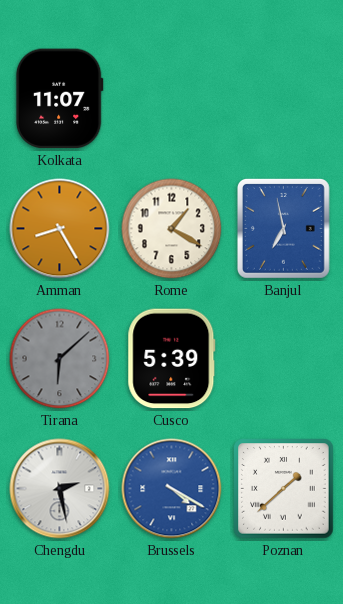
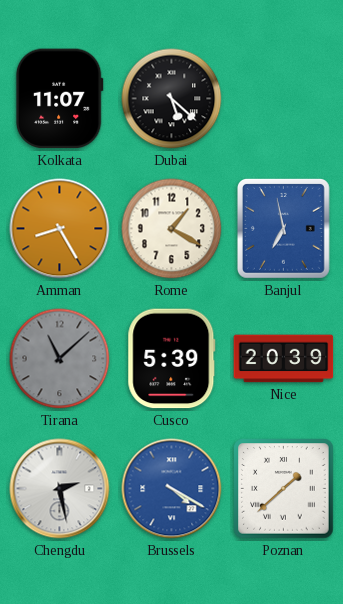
Dubai: none -> 5:22 (172, 99)
Tirana: 6:08 -> 11:08 (60, 359)
Nice: none -> 20:39 (284, 359)
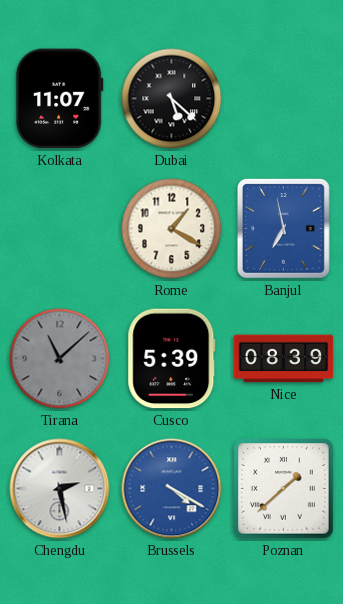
Amman: 8:25 -> none (60, 229)
Nice: 20:39 -> 08:39 (284, 359)
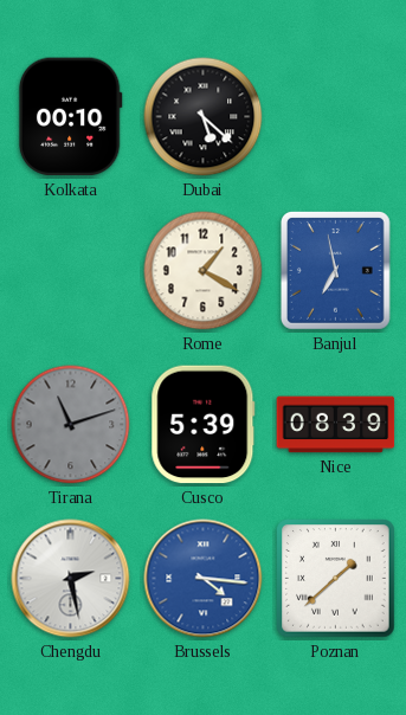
Kolkata: 11:07 -> 00:10 (70, 117)
Tirana: 11:08 -> 11:12 (71, 425)
Brussels: 4:20 -> 4:16 (204, 579)
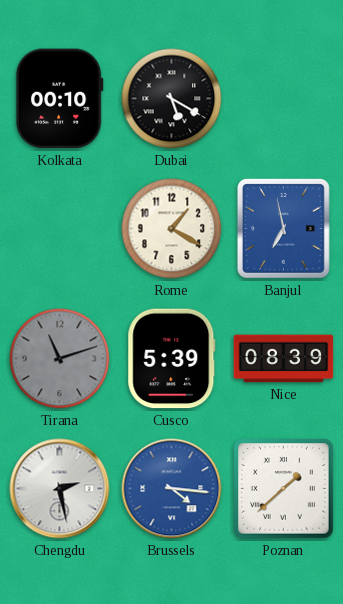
Dubai: 5:22 -> 5:20 (172, 99)
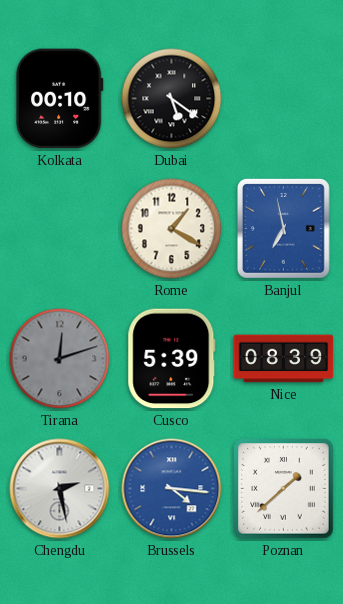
Dubai: 5:20 -> 5:21 (172, 99)
Tirana: 11:12 -> 12:12 (60, 359)
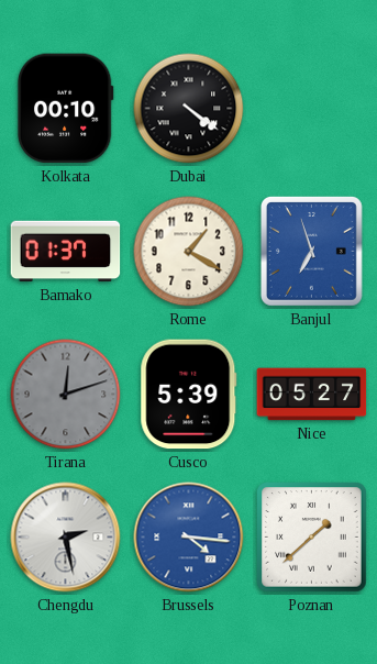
Dubai: 5:21 -> 4:21 (189, 109)
Bamako: none -> 01:37 (66, 252)
Banjul: 6:58 -> 6:57 (311, 251)
Nice: 08:39 -> 05:27 (312, 395)
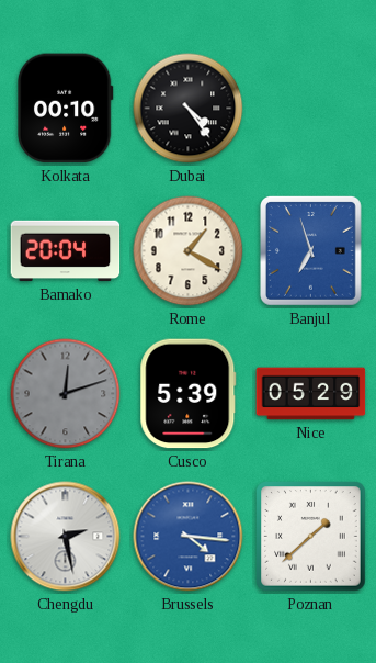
Dubai: 4:21 -> 4:24 (189, 109)
Bamako: 01:37 -> 20:04 (66, 251)
Nice: 05:27 -> 05:29 (311, 394)
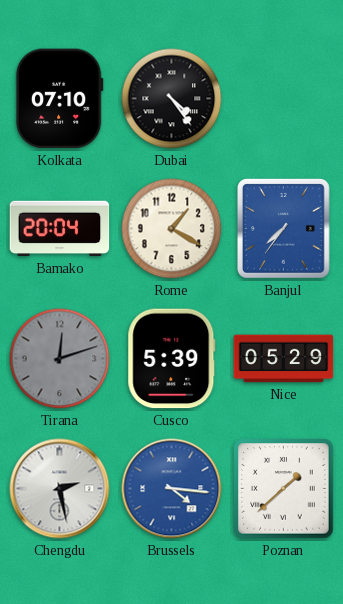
Kolkata: 00:10 -> 07:10 (59, 99)
Banjul: 6:57 -> 7:36 (283, 228)
